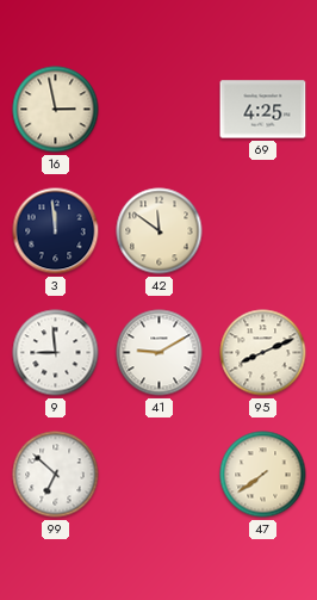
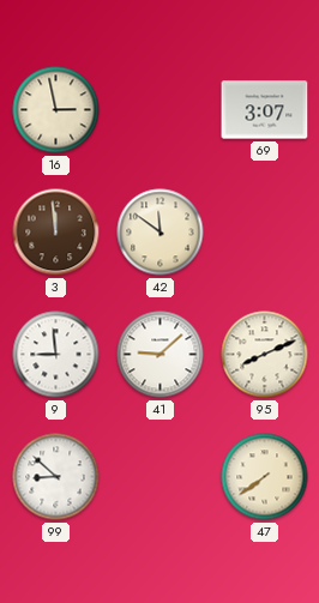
69: 4:25 -> 3:07 (265, 110)
3 dial: navy -> brown (56, 233)
41: 9:10 -> 9:08 (161, 355)
99: 6:52 -> 8:52 (56, 477)
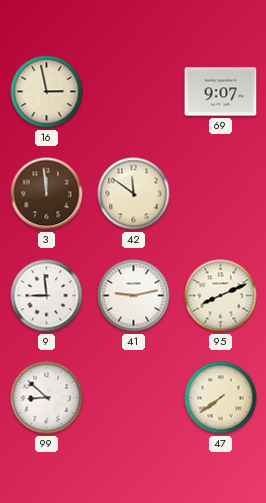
69: 3:07 -> 9:07 (221, 92)
41: 9:08 -> 9:13 (134, 296)
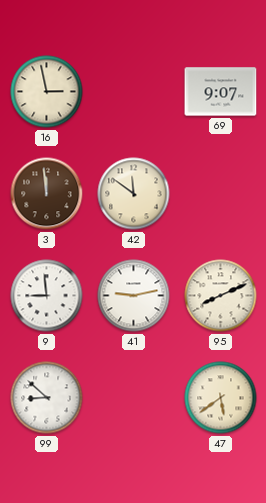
47: 7:39 -> 5:39 (221, 398)
